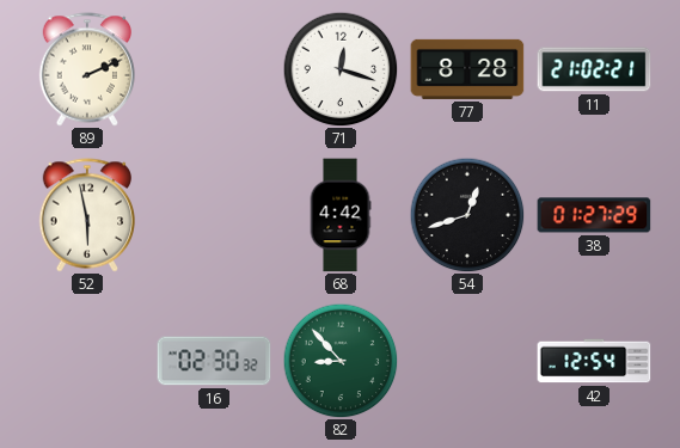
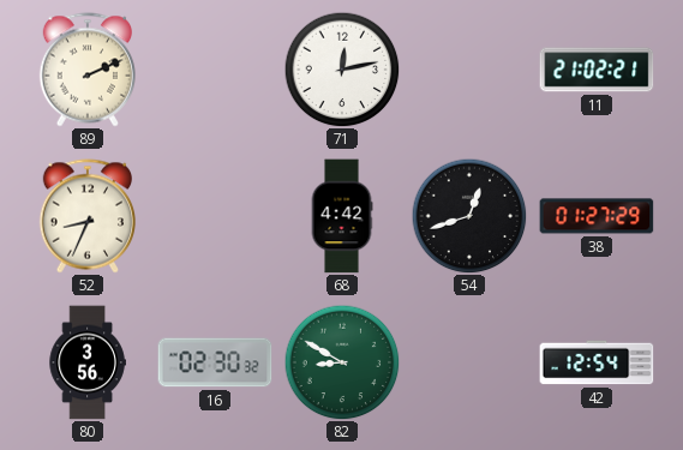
71: 12:18 -> 12:13 (342, 70)
77: 8:28 -> none (467, 69)
52: 5:58 -> 8:34 (86, 216)
80: none -> 3:56 (88, 362)
82: 8:53 -> 8:50 (342, 362)
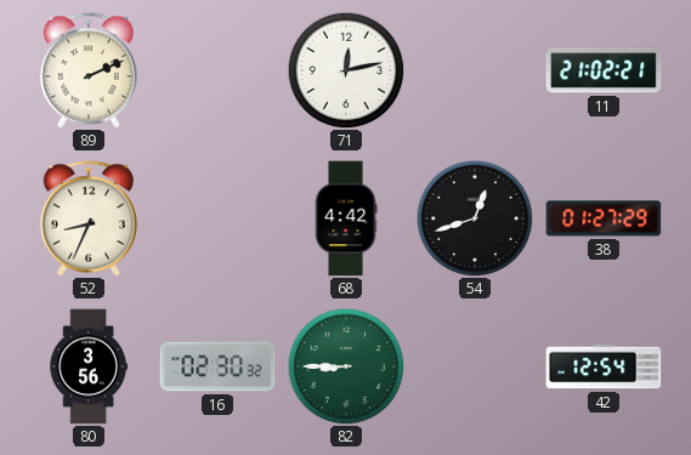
82: 8:50 -> 8:45 (346, 366)
